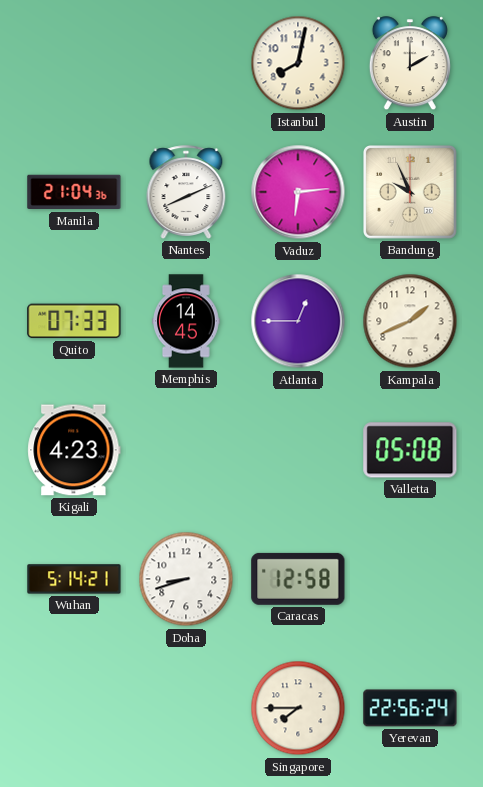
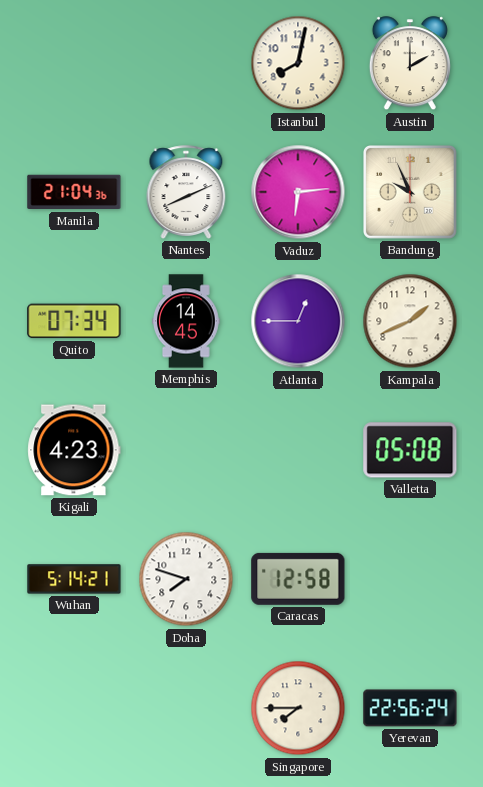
Quito: 07:33 -> 07:34 (74, 321)
Doha: 8:42 -> 7:48 (186, 579)
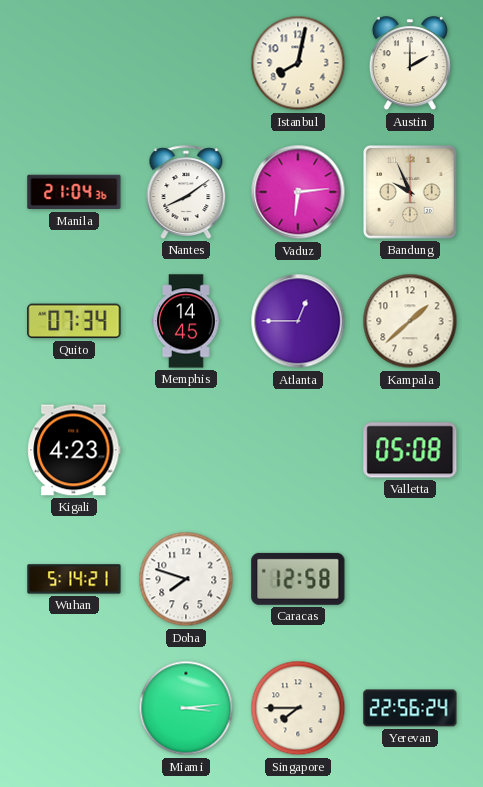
Nantes: 8:11 -> 8:09 (186, 192)
Kampala: 1:41 -> 1:38 (410, 321)
Miami: none -> 3:14 (186, 708)
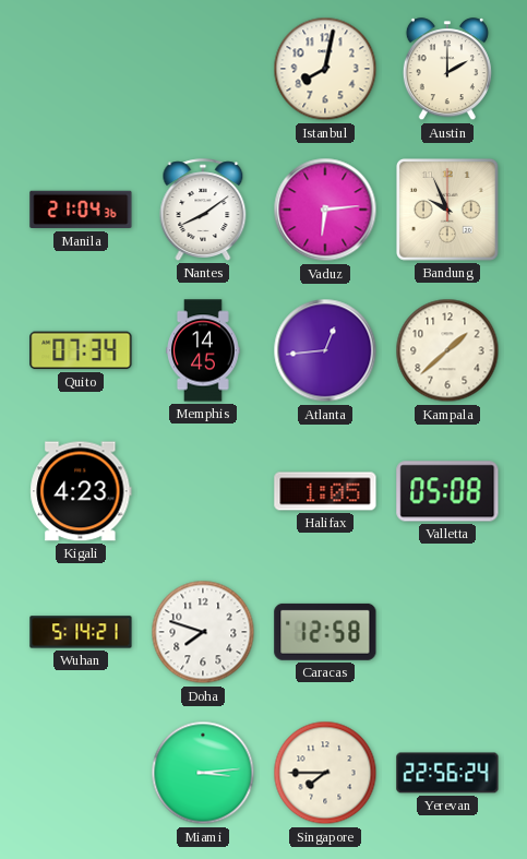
Atlanta: 12:45 -> 12:44 (325, 350)
Halifax: none -> 1:05 (325, 491)
